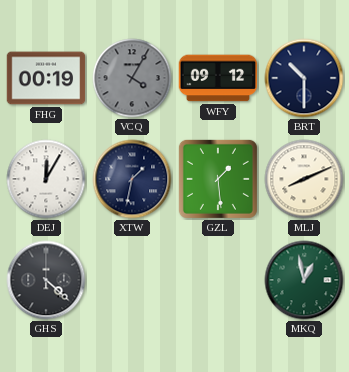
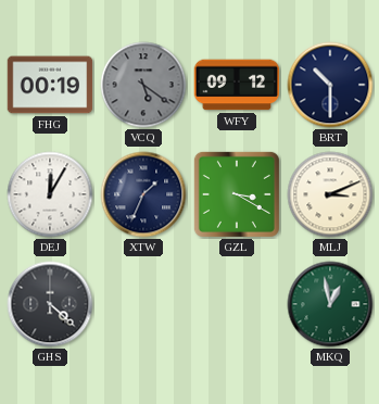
VCQ: 4:05 -> 5:21 (143, 85)
XTW: 1:32 -> 1:34 (143, 194)
GZL: 1:29 -> 3:20 (237, 194)
MLJ: 8:11 -> 3:11 (330, 194)
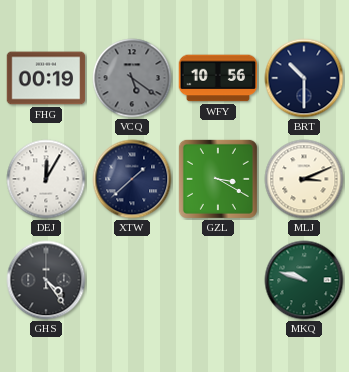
WFY: 09:12 -> 10:56 (218, 78)
XTW: 1:34 -> 1:38 (132, 179)
GHS: 4:22 -> 4:24 (46, 280)
MKQ: 12:58 -> 9:48 (304, 280)
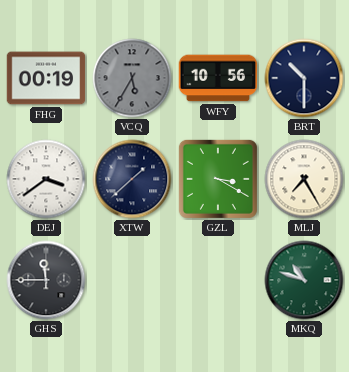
VCQ: 5:21 -> 5:35 (132, 78)
DEJ: 12:05 -> 3:39 (46, 179)
MLJ: 3:11 -> 7:25 (304, 179)
GHS: 4:24 -> 11:45 (46, 280)
MKQ: 9:48 -> 10:48 (304, 280)
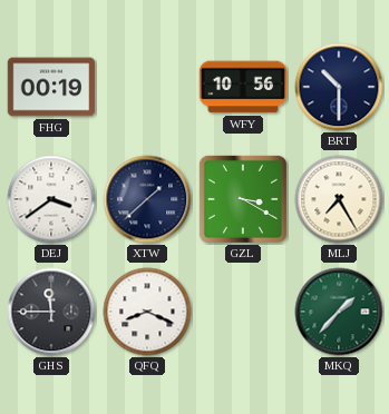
VCQ: 5:35 -> none (132, 78)
QFQ: none -> 8:19 (147, 312)
MKQ: 10:48 -> 1:37 (339, 312)
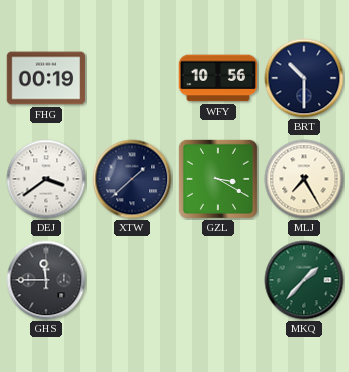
QFQ: 8:19 -> none (147, 312)
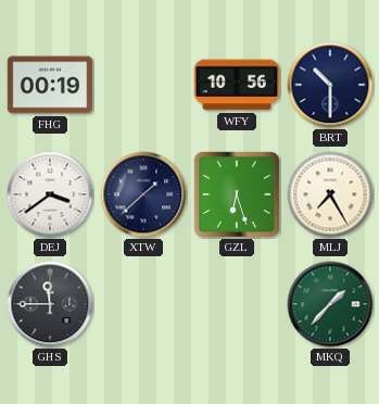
GZL: 3:20 -> 6:27 (237, 194)
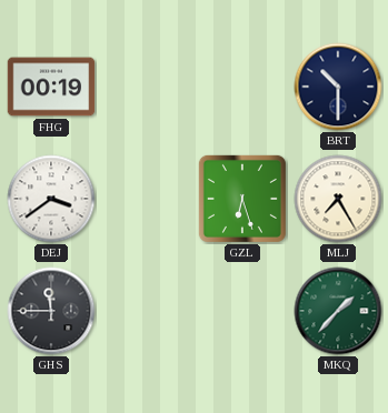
WFY: 10:56 -> none (237, 85)
XTW: 1:38 -> none (143, 194)
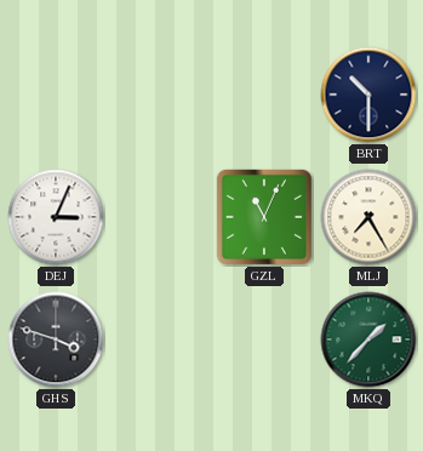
FHG: 00:19 -> none (51, 87)
DEJ: 3:39 -> 3:04 (56, 217)
GZL: 6:27 -> 11:04 (264, 217)
GHS: 11:45 -> 3:48 (56, 339)
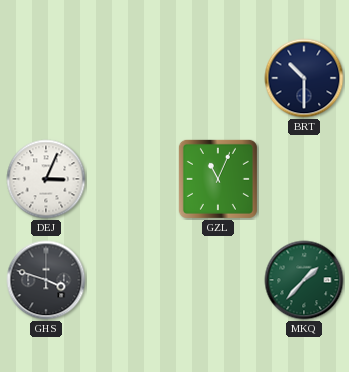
MLJ: 7:25 -> none (368, 217)
